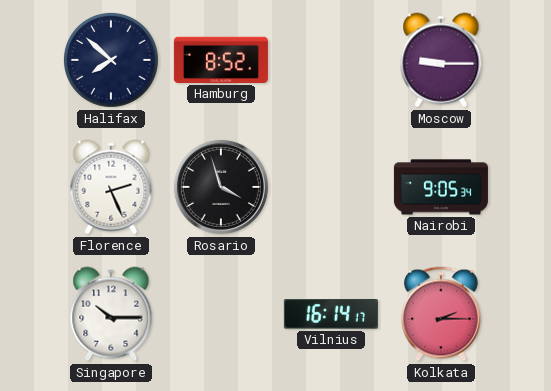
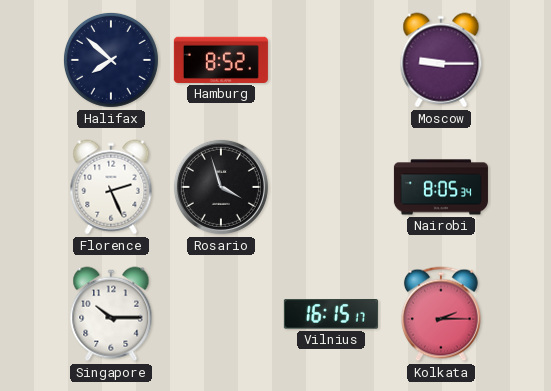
Nairobi: 9:05 -> 8:05 (441, 187)
Vilnius: 16:14 -> 16:15 (331, 314)
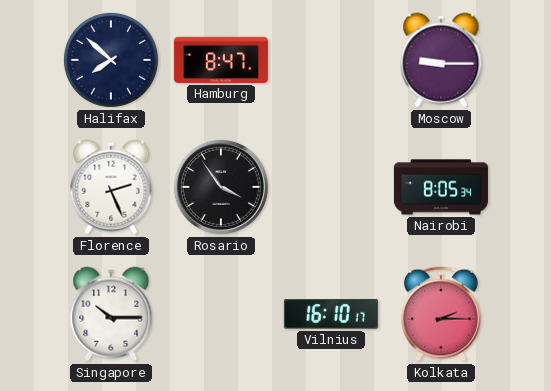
Hamburg: 8:52 -> 8:47 (221, 60)
Rosario: 3:57 -> 3:54 (221, 187)
Vilnius: 16:15 -> 16:10 (331, 314)
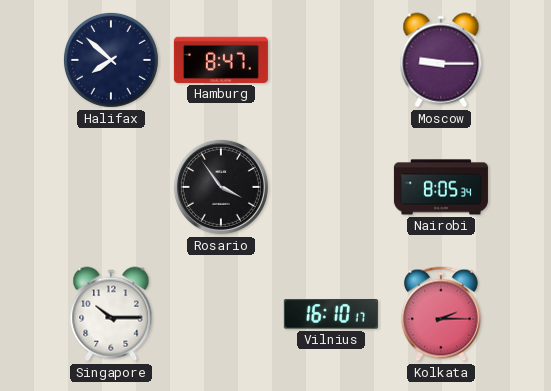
Florence: 2:26 -> none (111, 187)
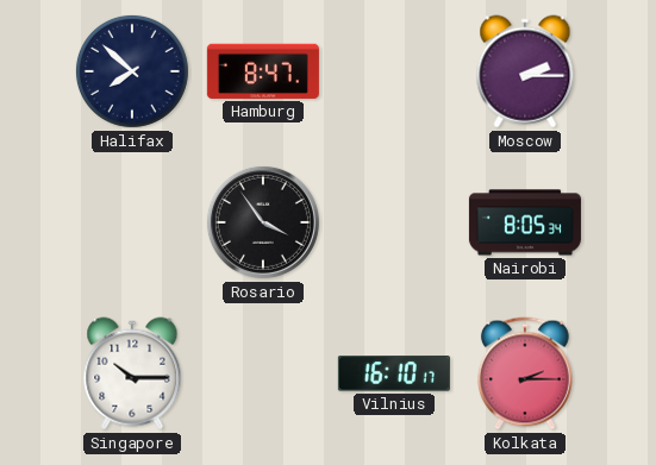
Moscow: 9:15 -> 2:15 (525, 71)
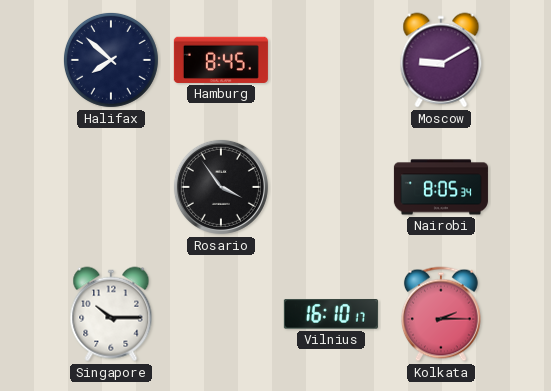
Hamburg: 8:47 -> 8:45 (221, 60)
Moscow: 2:15 -> 9:10 (441, 60)
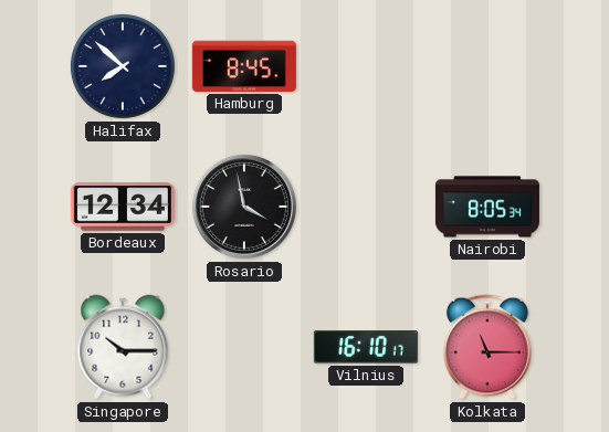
Moscow: 9:10 -> none (441, 60)
Bordeaux: none -> 12:34 (123, 207)
Rosario: 3:54 -> 3:58 (244, 207)
Kolkata: 2:15 -> 11:15 (487, 347)
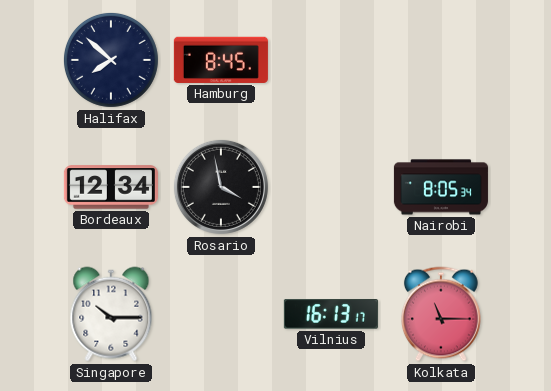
Vilnius: 16:10 -> 16:13 (331, 314)
